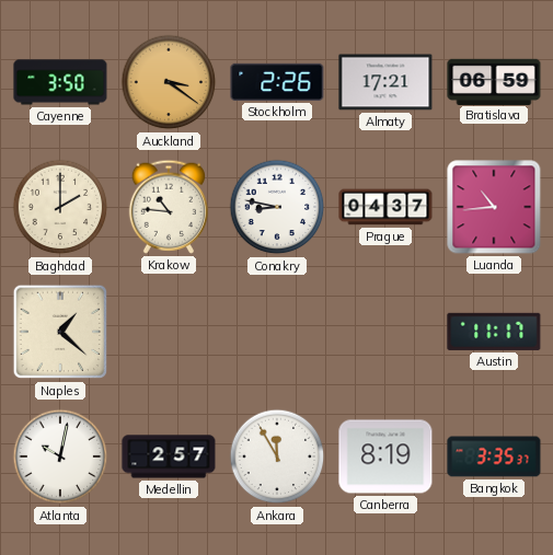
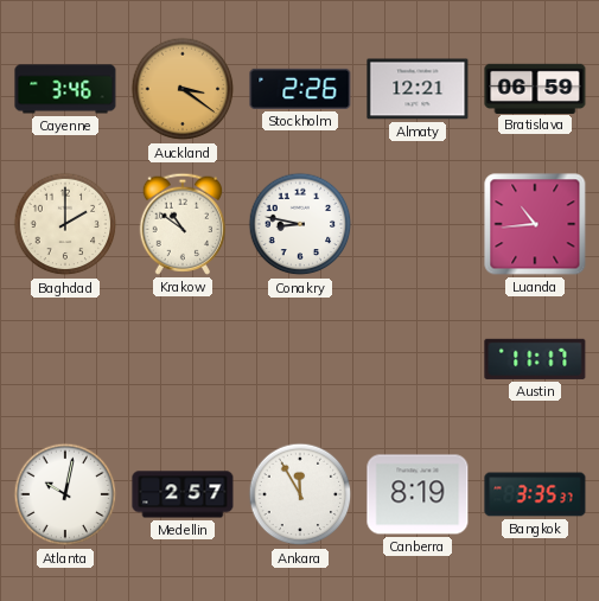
Cayenne: 3:50 -> 3:46 (65, 89)
Almaty: 17:21 -> 12:21 (418, 89)
Krakow: 10:46 -> 10:51 (181, 224)
Prague: 04:37 -> none (385, 207)
Naples: 1:22 -> none (60, 332)
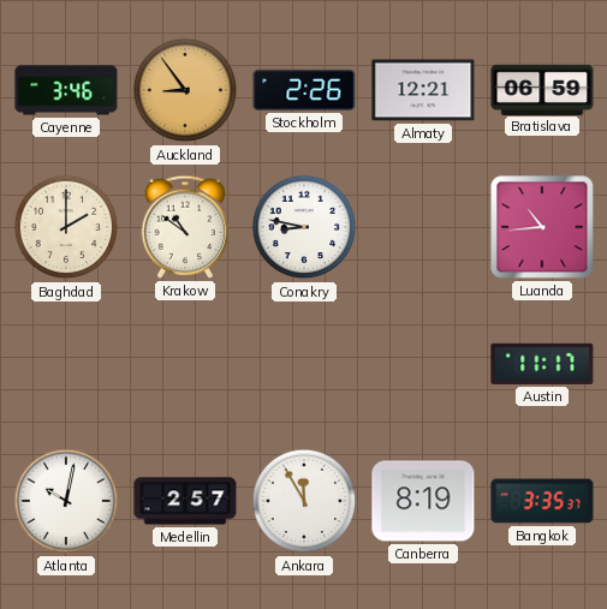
Auckland: 3:21 -> 8:54 (185, 90)
